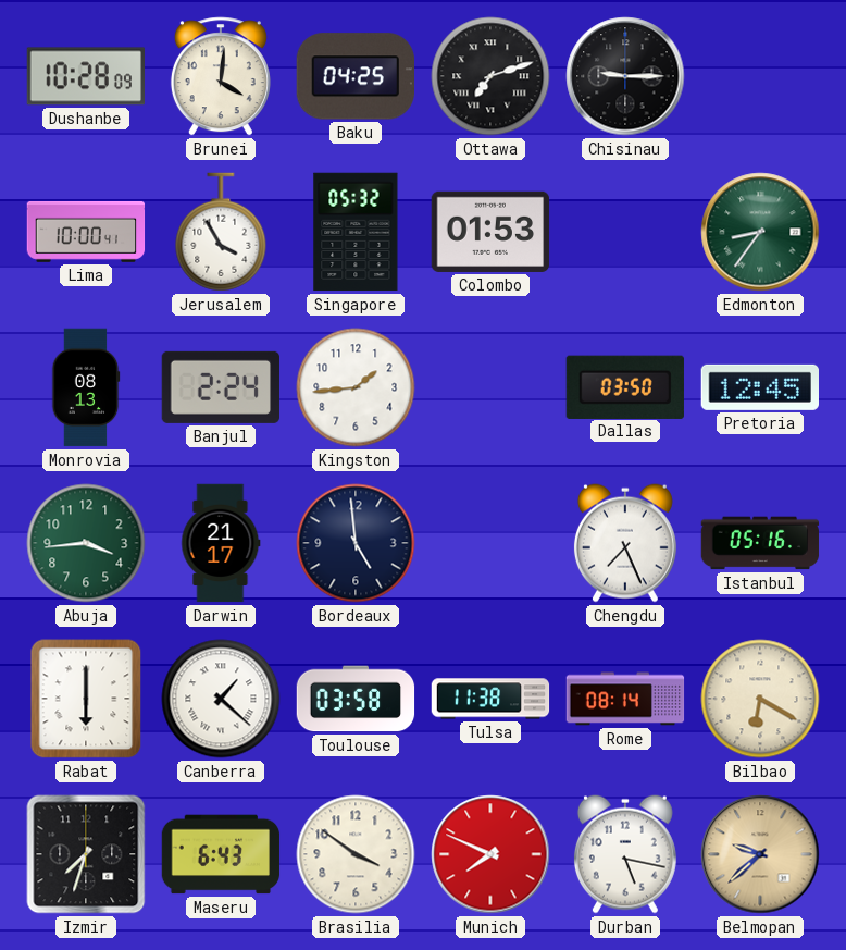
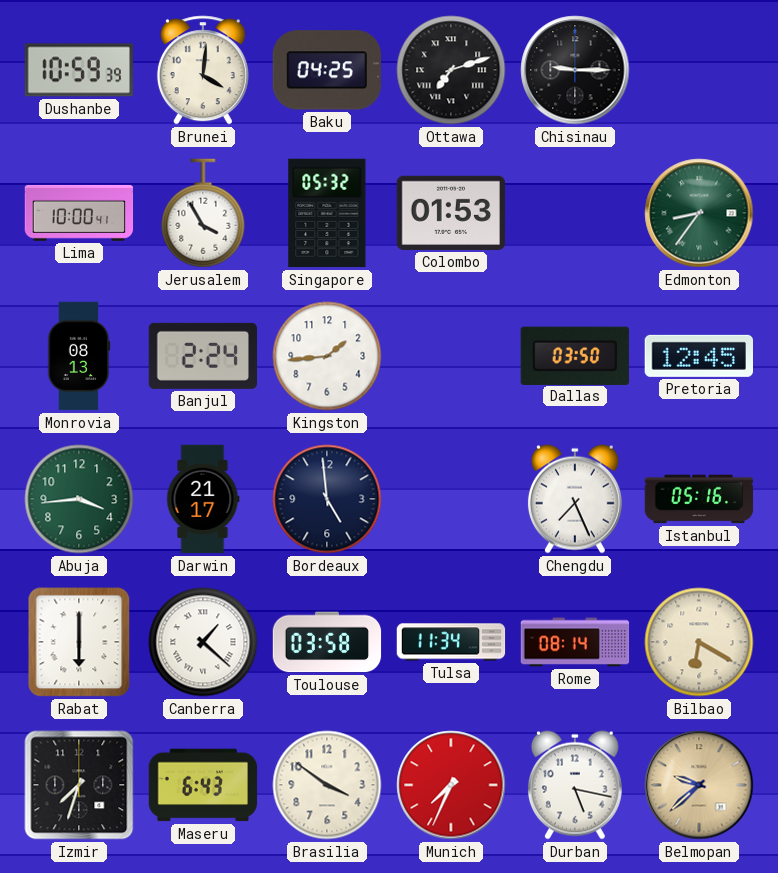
Dushanbe: 10:28 -> 10:59 (78, 70)
Tulsa: 11:38 -> 11:34 (451, 642)
Munich: 7:49 -> 7:34 (451, 785)
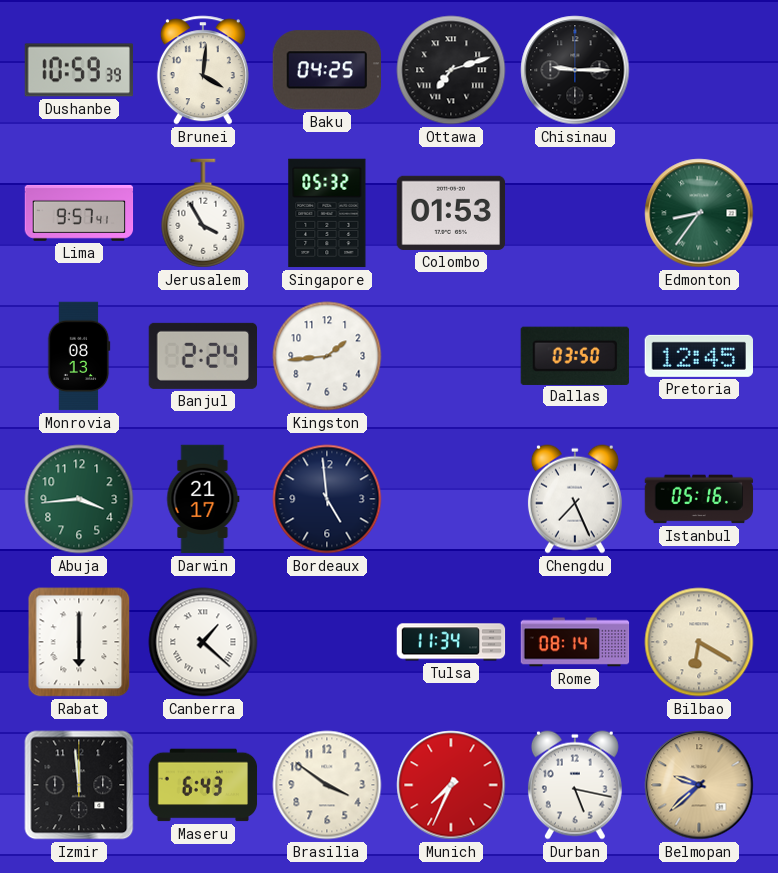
Lima: 10:00 -> 9:57 (79, 213)
Toulouse: 03:58 -> none (327, 642)
Izmir: 7:33 -> 11:59 (79, 785)
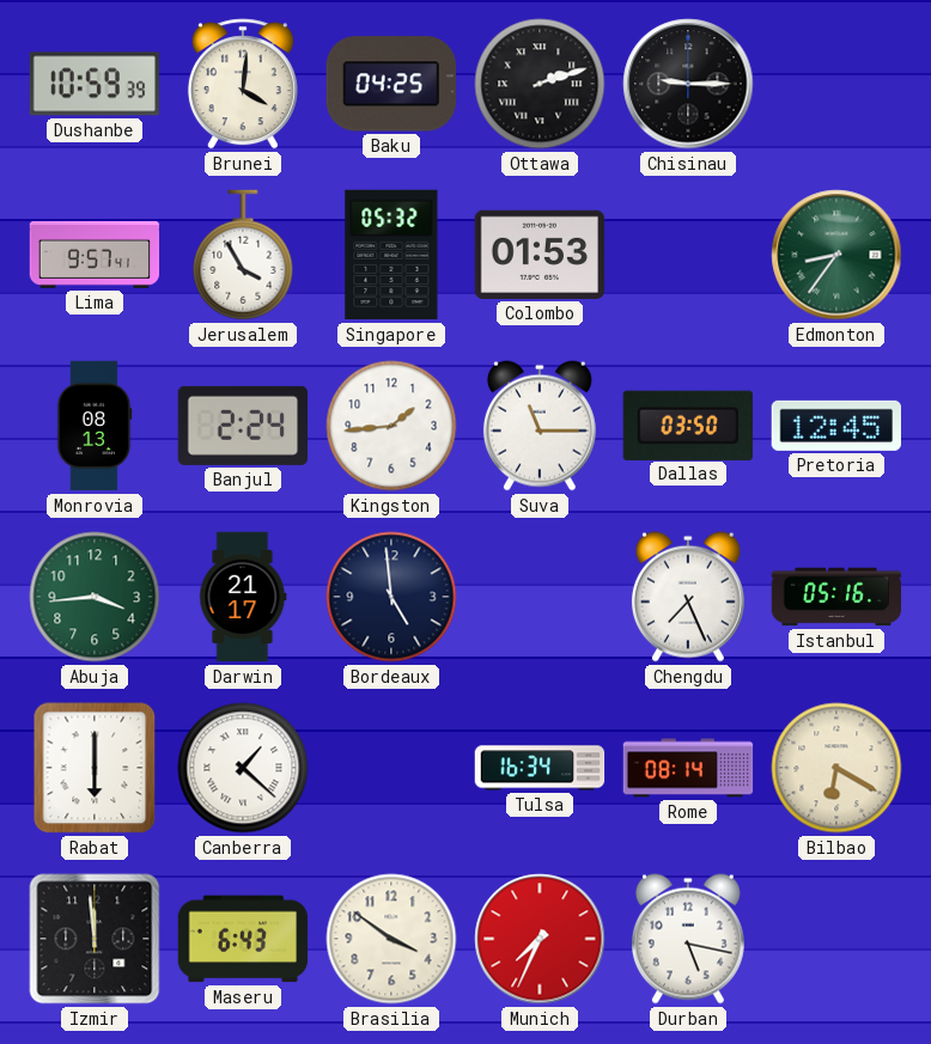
Ottawa: 7:12 -> 2:12 (540, 84)
Suva: none -> 11:15 (540, 426)
Tulsa: 11:34 -> 16:34 (540, 768)
Belmopan: 9:38 -> none (699, 785)
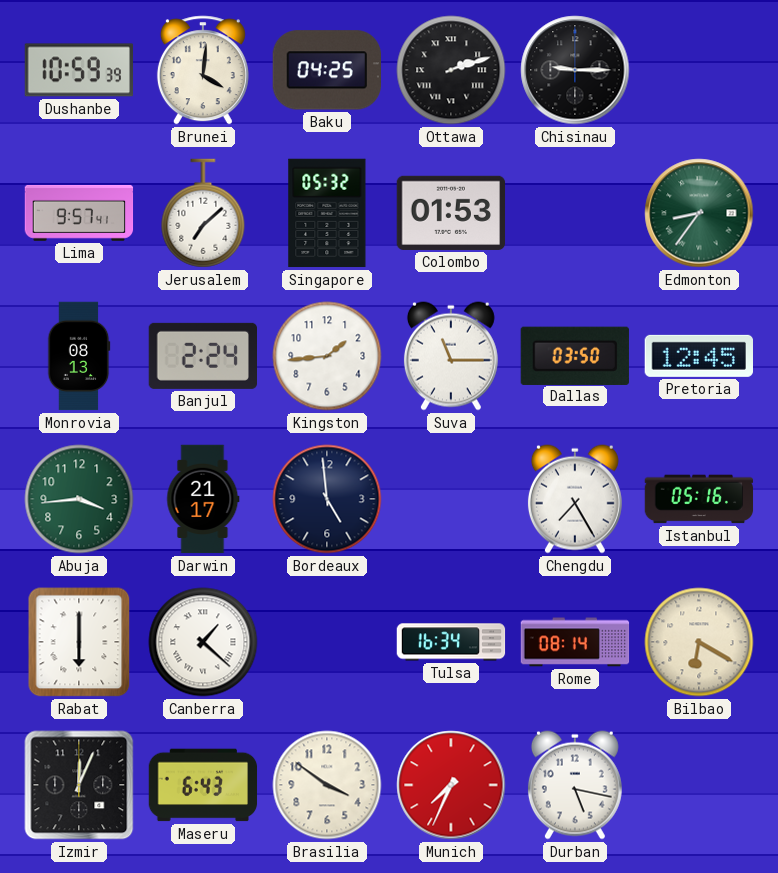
Jerusalem: 3:55 -> 7:08 (203, 213)
Chengdu: 7:26 -> 7:25 (575, 499)
Izmir: 11:59 -> 12:04 (79, 785)
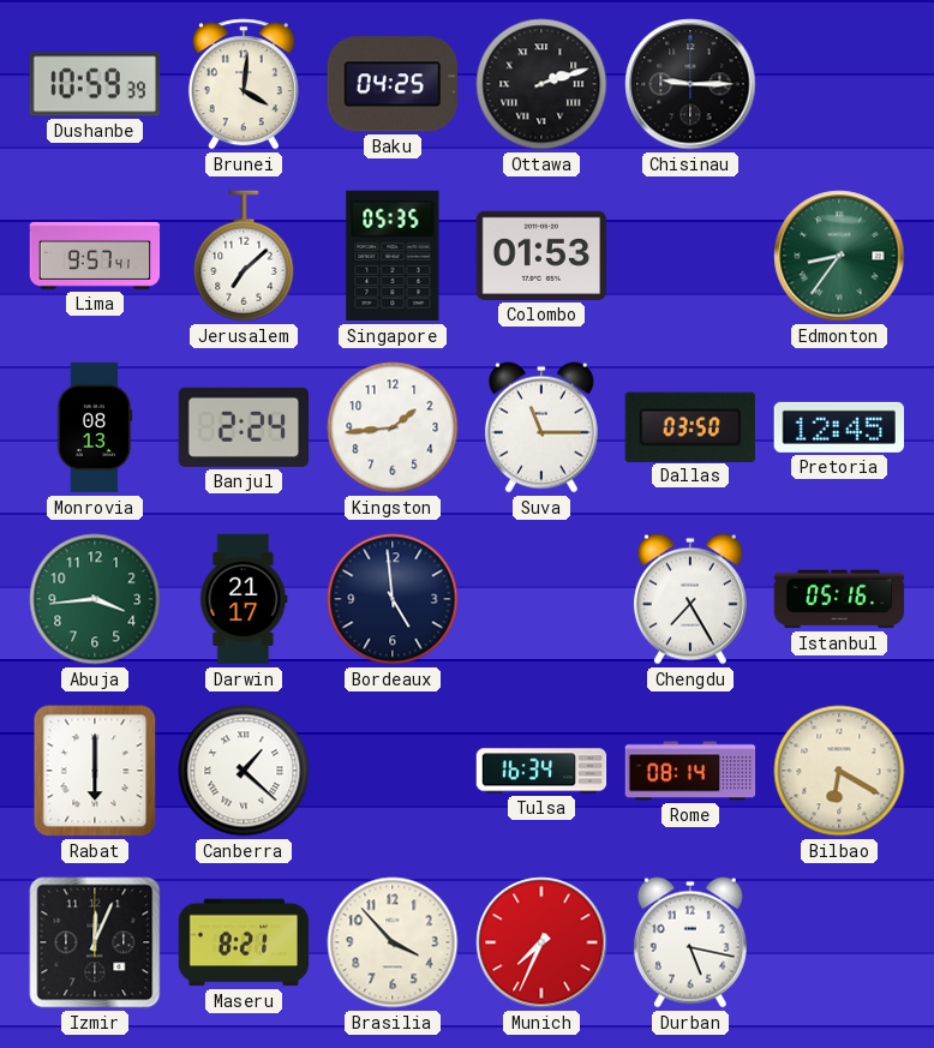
Singapore: 05:32 -> 05:35 (393, 256)
Maseru: 6:43 -> 8:21 (244, 942)
Brasilia: 3:51 -> 3:53 (393, 942)
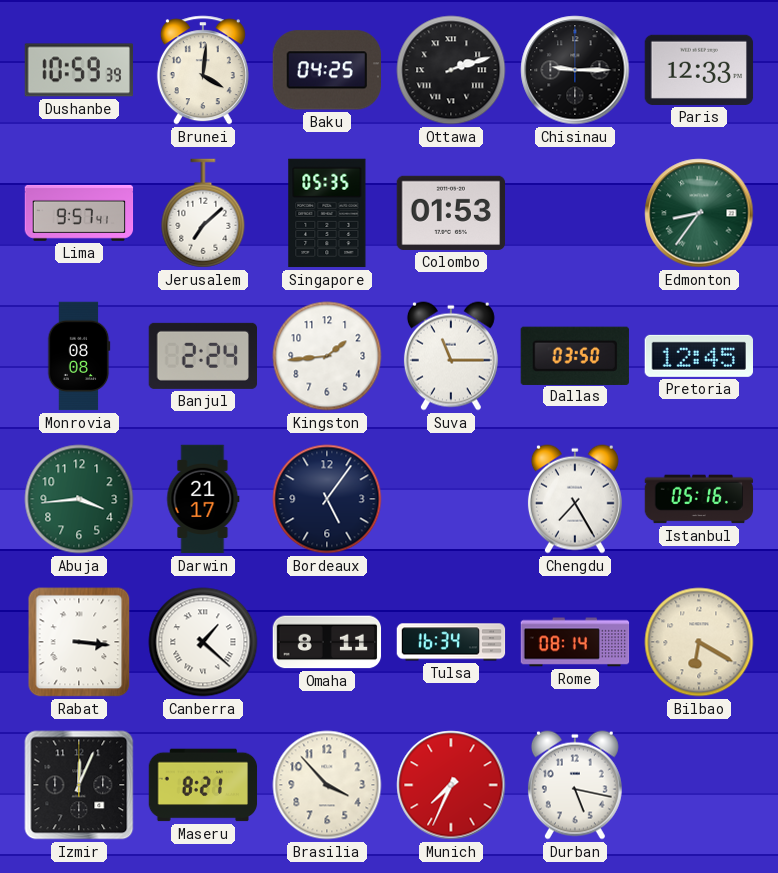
Paris: none -> 12:33 (699, 70)
Monrovia: 08:13 -> 08:08 (79, 356)
Bordeaux: 4:59 -> 5:06 (327, 499)
Rabat: 6:00 -> 3:16 (79, 642)
Omaha: none -> 8:11 (327, 642)
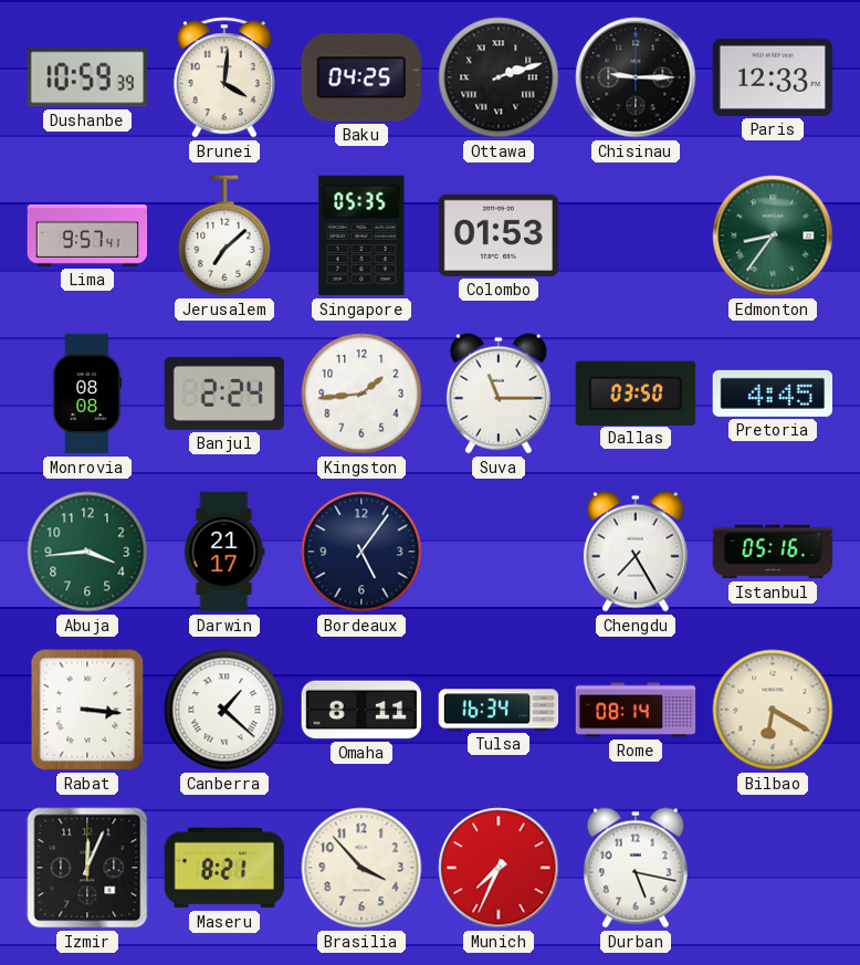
Pretoria: 12:45 -> 4:45 (772, 394)
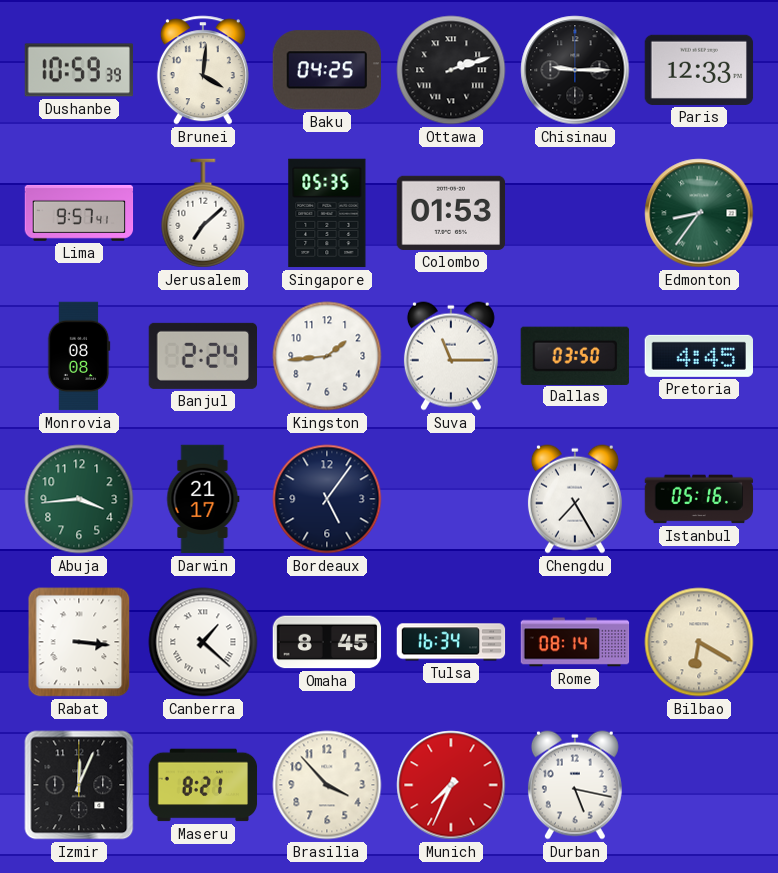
Omaha: 8:11 -> 8:45 (327, 642)
